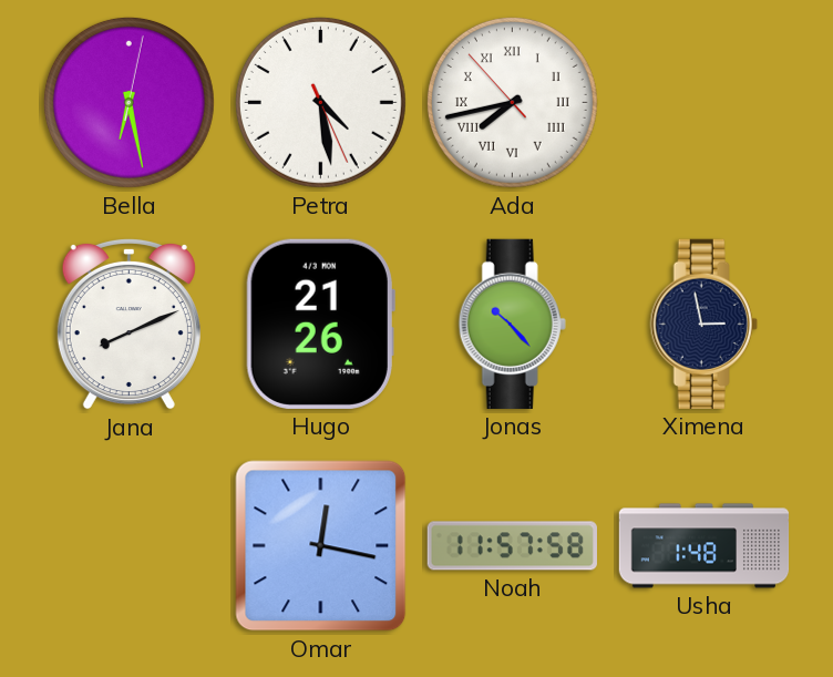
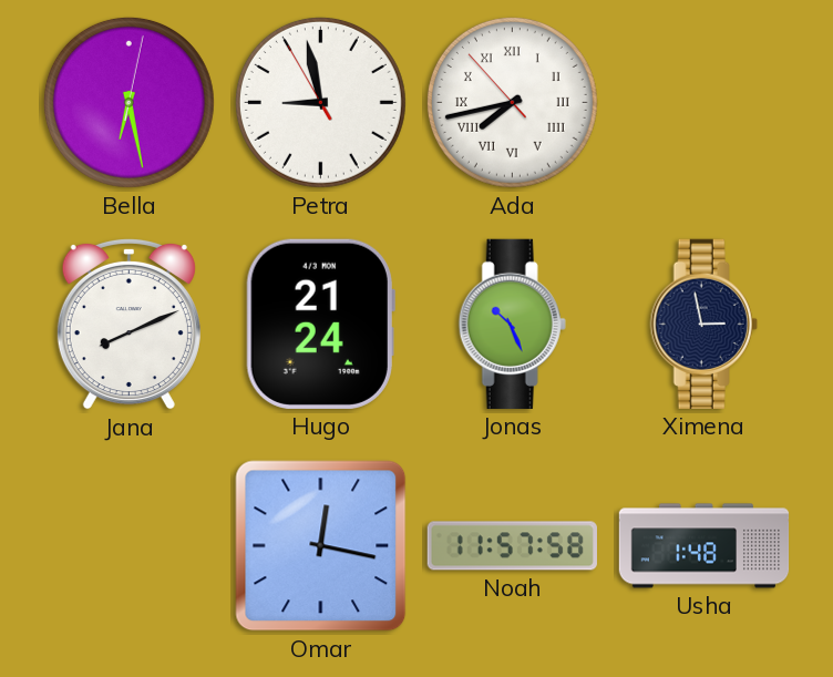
Petra: 4:28 -> 8:57 (320, 102)
Hugo: 21:26 -> 21:24 (320, 324)
Jonas: 10:23 -> 10:26 (512, 324)
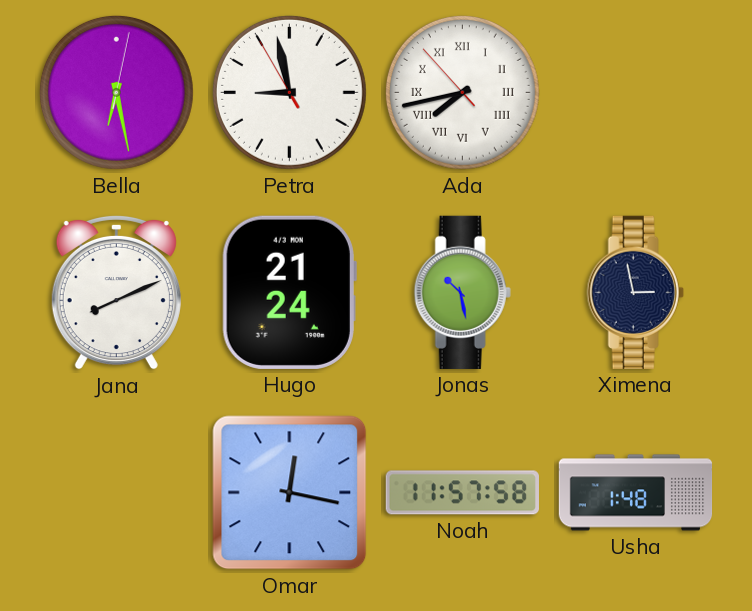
Jonas: 10:26 -> 10:28 (462, 292)
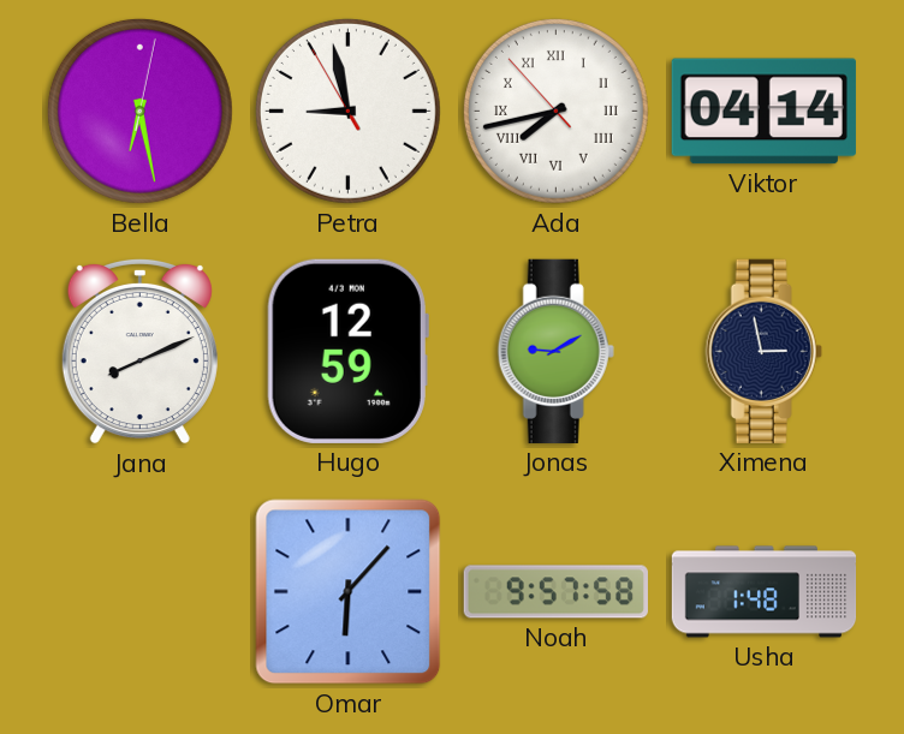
Viktor: none -> 04:14 (763, 112)
Hugo: 21:24 -> 12:59 (347, 351)
Jonas: 10:28 -> 9:10 (555, 351)
Omar: 12:17 -> 6:07 (349, 592)
Noah: 11:57 -> 9:57 (555, 592)
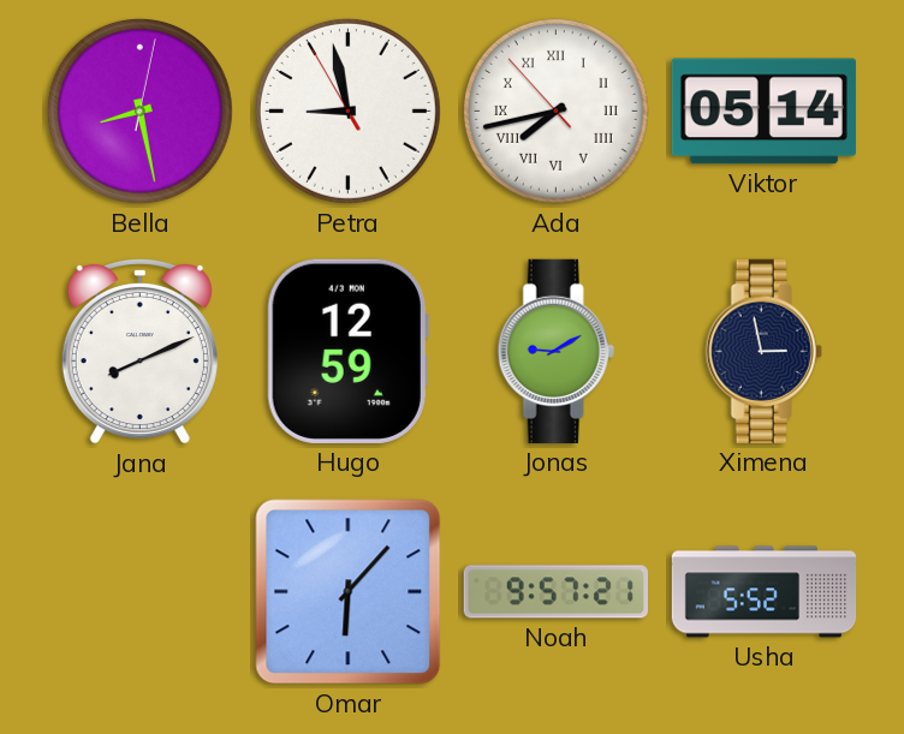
Bella: 6:28 -> 8:28 (139, 111)
Viktor: 04:14 -> 05:14 (763, 112)
Noah: 9:57:58 -> 9:57:21 (555, 592)
Usha: 1:48 -> 5:52 (765, 592)
